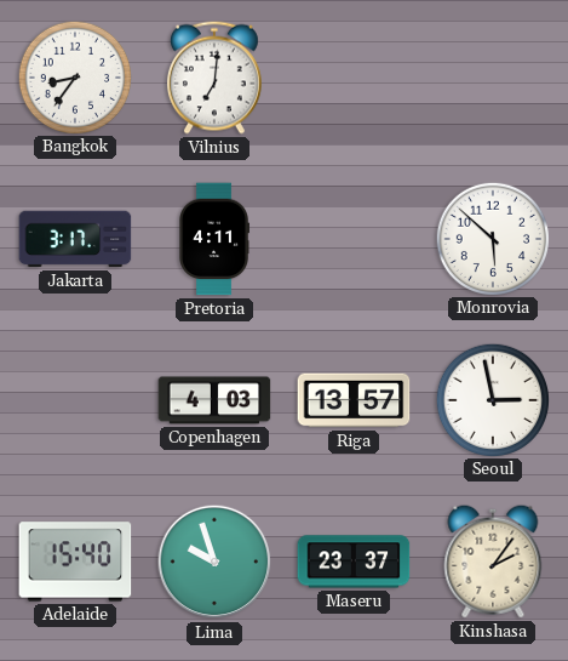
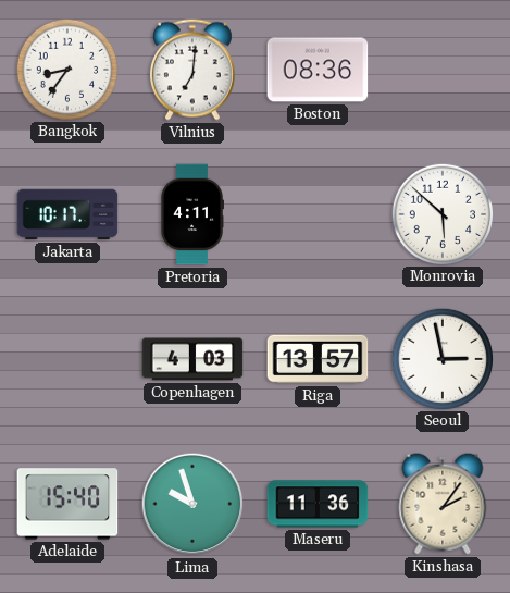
Boston: none -> 08:36 (318, 70)
Jakarta: 3:17 -> 10:17 (67, 214)
Maseru: 23:37 -> 11:36 (318, 504)
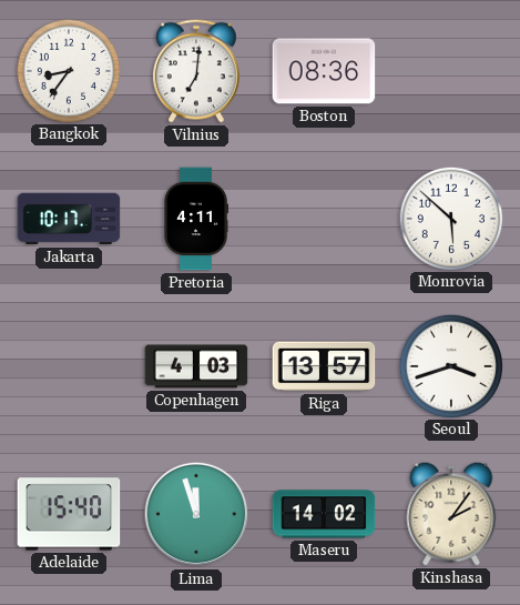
Seoul: 2:58 -> 3:42 (450, 365)
Lima: 9:57 -> 11:57 (196, 514)
Maseru: 11:36 -> 14:02 (324, 514)
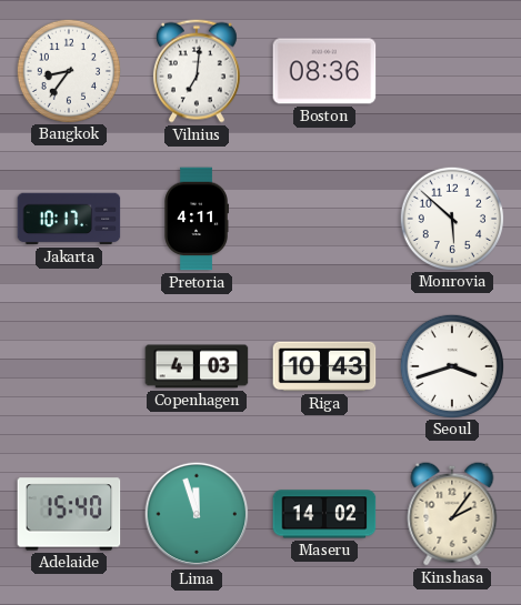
Riga: 13:57 -> 10:43 (324, 366)
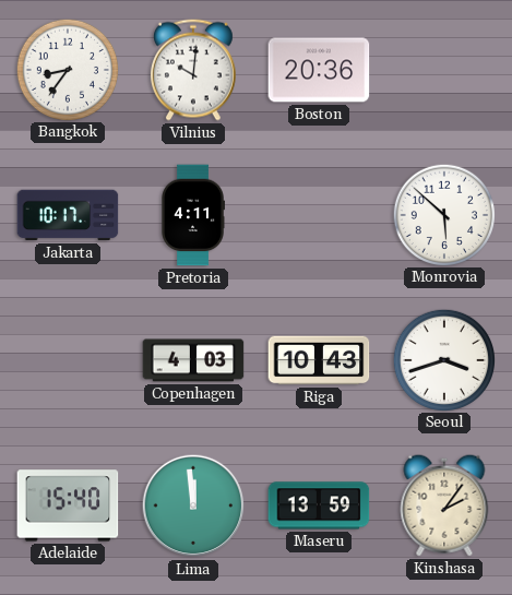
Vilnius: 7:01 -> 10:01 (193, 70)
Boston: 08:36 -> 20:36 (319, 70)
Lima: 11:57 -> 11:59 (193, 505)
Maseru: 14:02 -> 13:59 (319, 505)
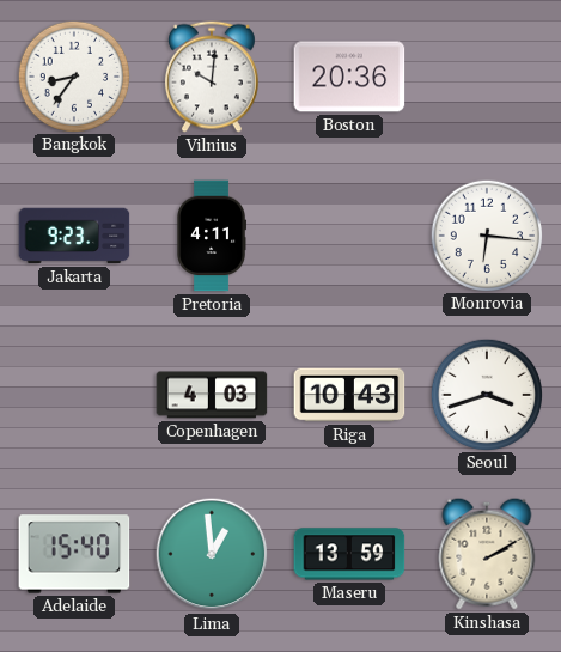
Jakarta: 10:17 -> 9:23 (74, 236)
Monrovia: 5:52 -> 6:16 (486, 234)
Lima: 11:59 -> 12:59 (212, 554)
Kinshasa: 2:06 -> 2:10 (487, 554)
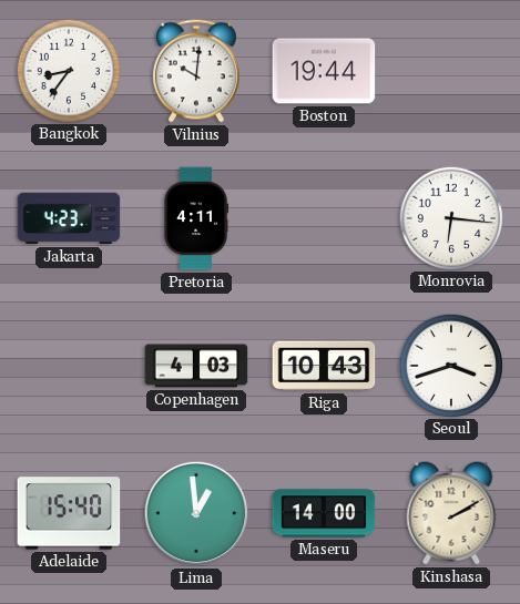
Boston: 20:36 -> 19:44 (324, 71)
Jakarta: 9:23 -> 4:23 (69, 218)
Maseru: 13:59 -> 14:00 (324, 513)
